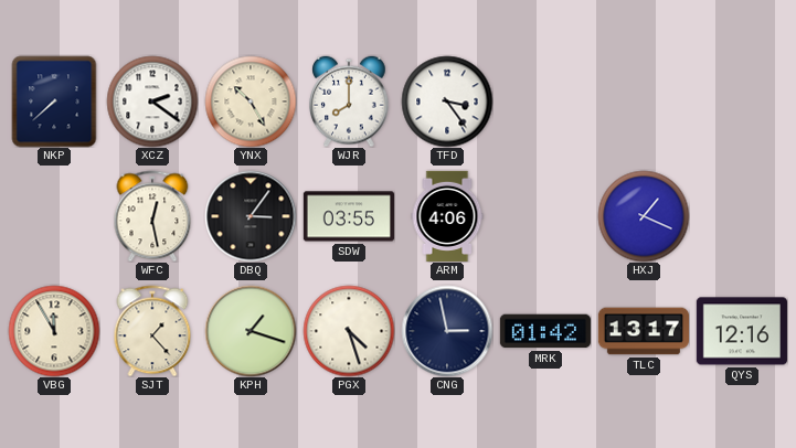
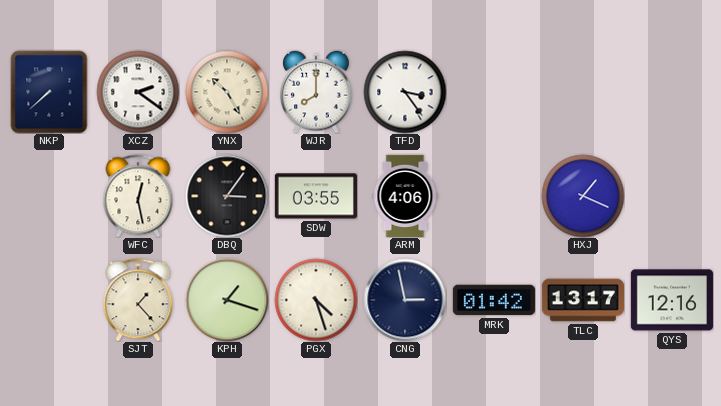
VBG: 11:55 -> none (54, 331)
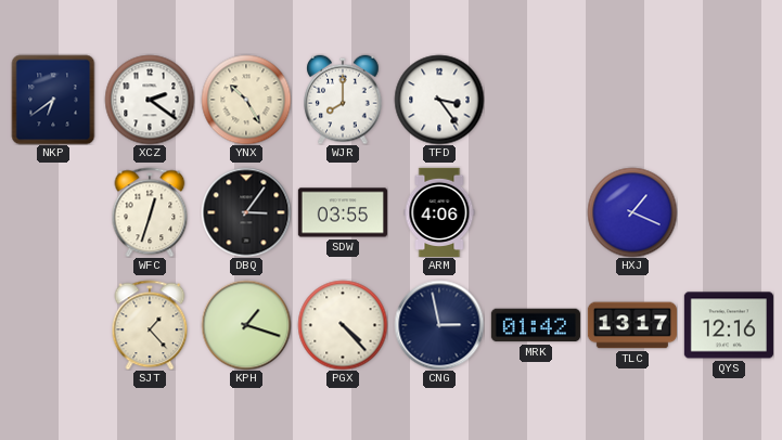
NKP: 7:38 -> 6:39 (53, 100)
WFC: 12:28 -> 12:33 (150, 212)
PGX: 4:27 -> 4:23 (343, 325)
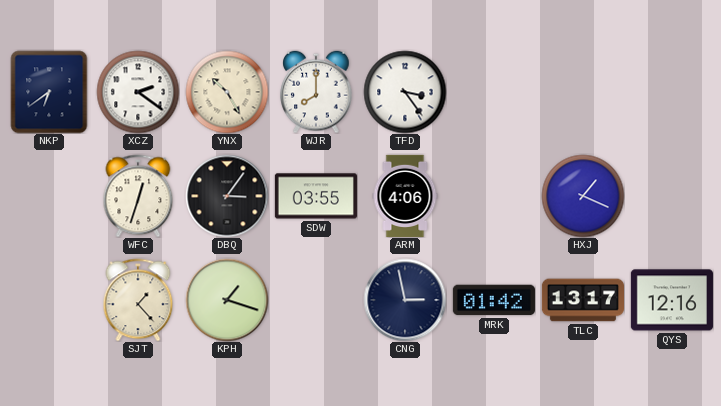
PGX: 4:23 -> none (343, 325)
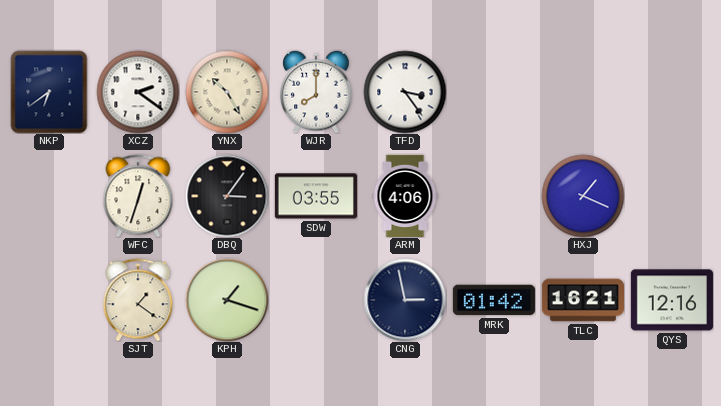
SJT: 1:23 -> 1:21 (138, 300)
TLC: 13:17 -> 16:21 (582, 300)
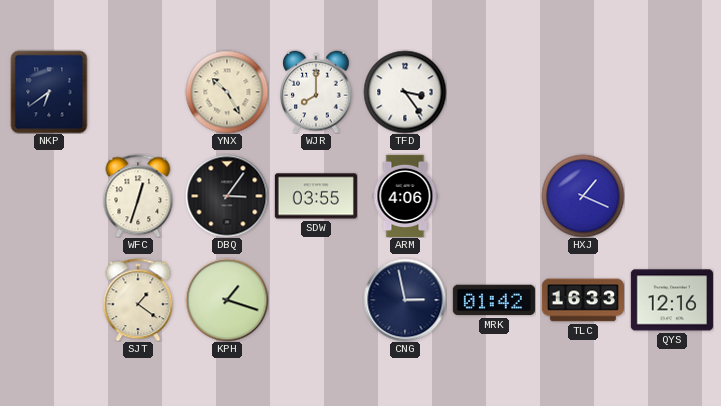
XCZ: 2:21 -> none (138, 92)
TLC: 16:21 -> 16:33 (582, 300)
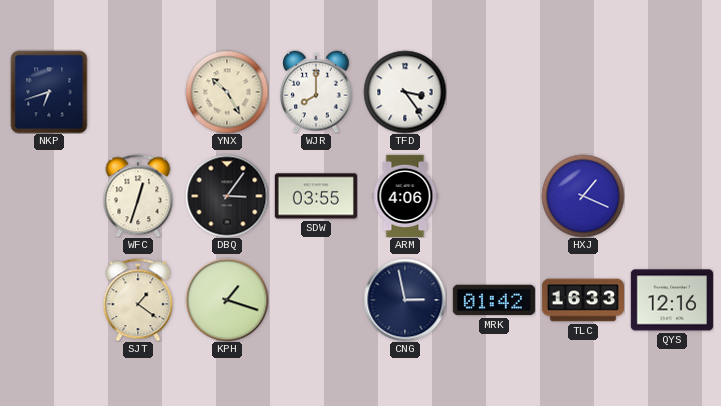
NKP: 6:39 -> 6:42 (49, 92)
